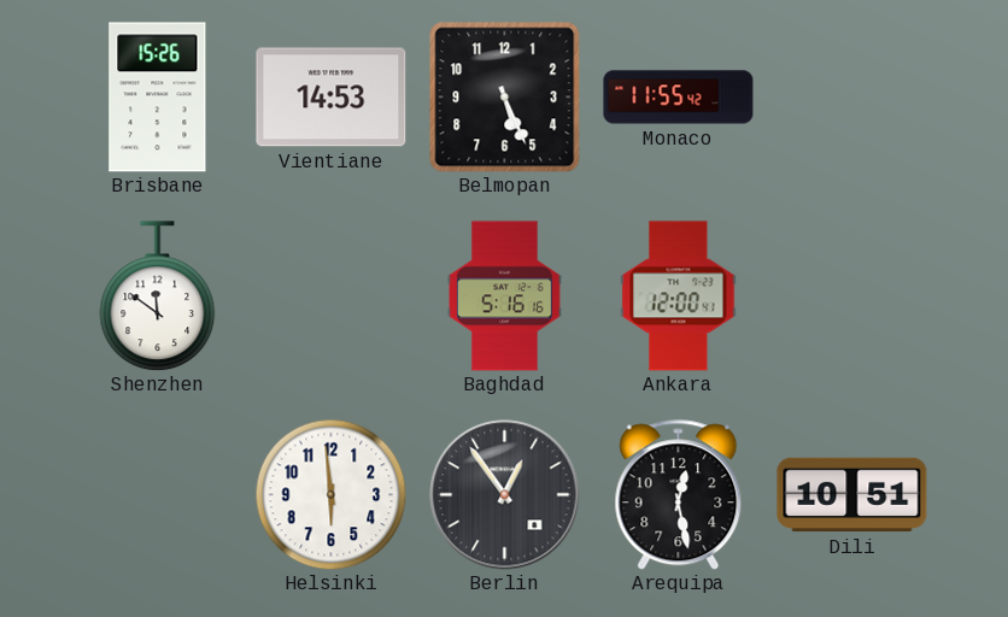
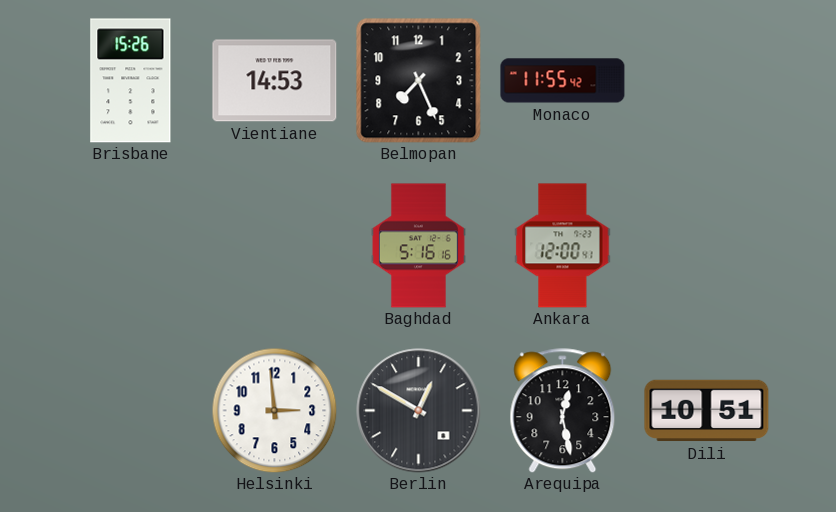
Belmopan: 5:26 -> 7:26 (419, 81)
Shenzhen: 11:51 -> none (158, 296)
Helsinki: 5:59 -> 2:59 (274, 410)
Berlin: 12:54 -> 12:50 (419, 411)
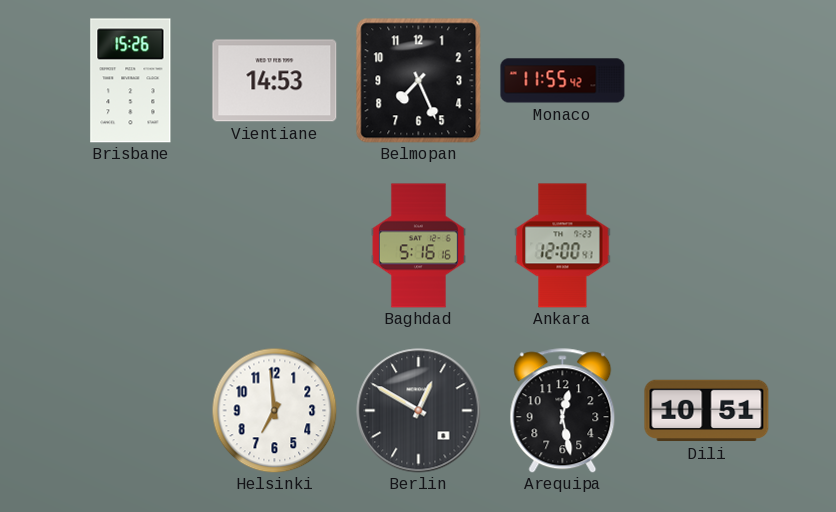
Helsinki: 2:59 -> 6:59 (274, 410)
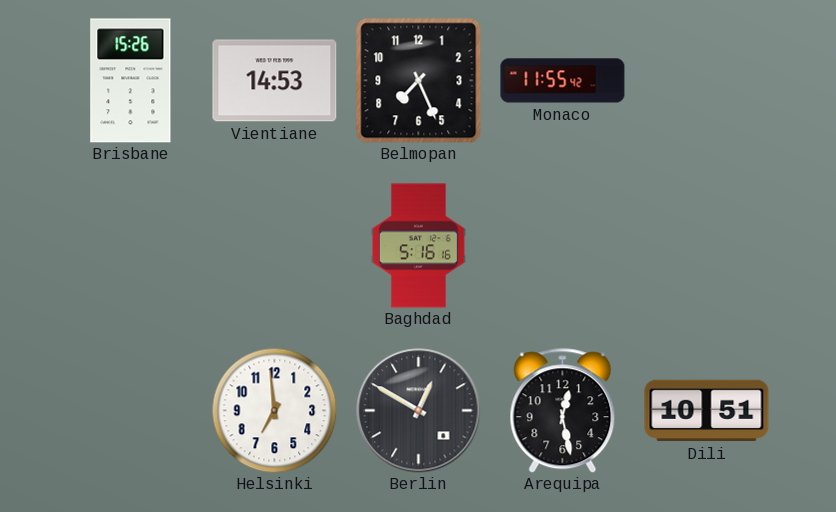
Ankara: 12:00 -> none (563, 246)
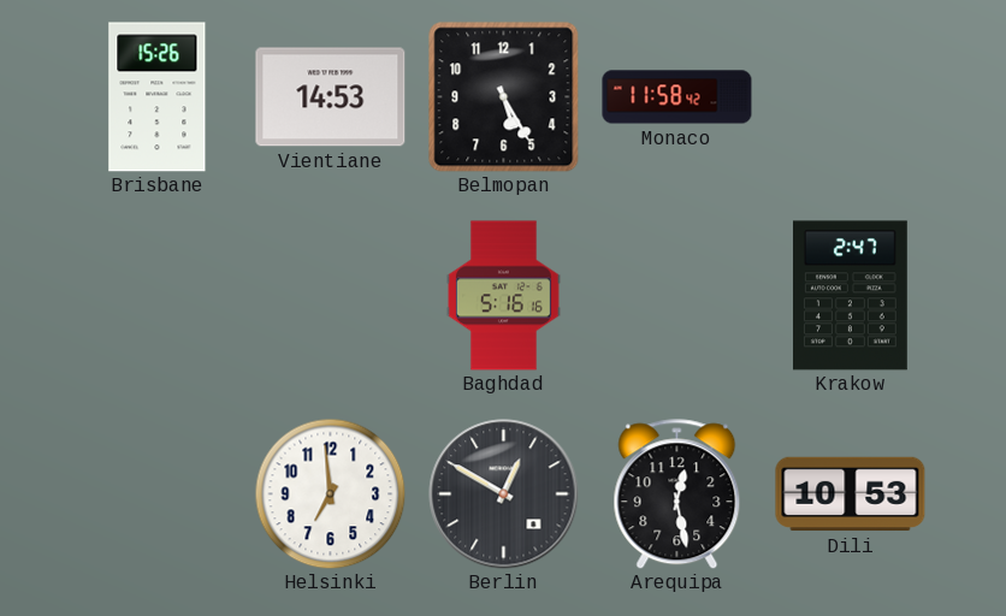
Belmopan: 7:26 -> 5:25 (504, 97)
Monaco: 11:55 -> 11:58 (677, 97)
Krakow: none -> 2:47 (850, 296)
Dili: 10:51 -> 10:53 (851, 494)
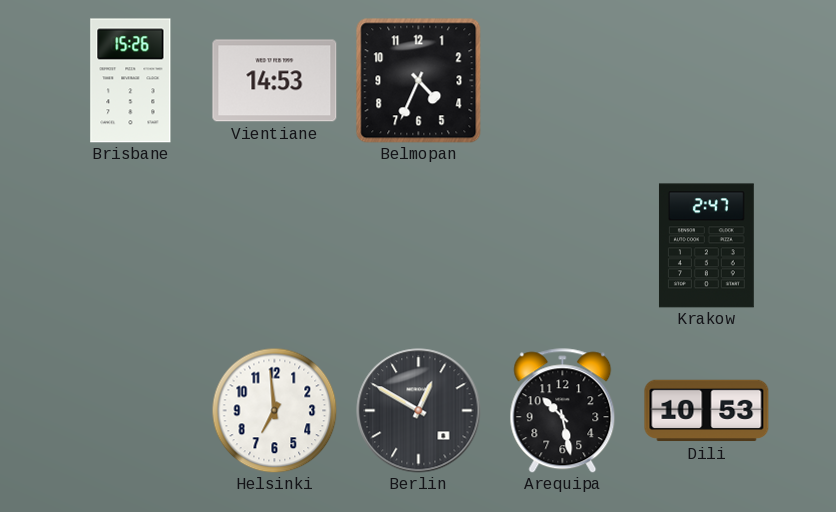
Belmopan: 5:25 -> 4:34 (419, 81)
Monaco: 11:58 -> none (677, 97)
Baghdad: 5:16 -> none (503, 296)
Arequipa: 12:28 -> 10:28 (563, 411)
